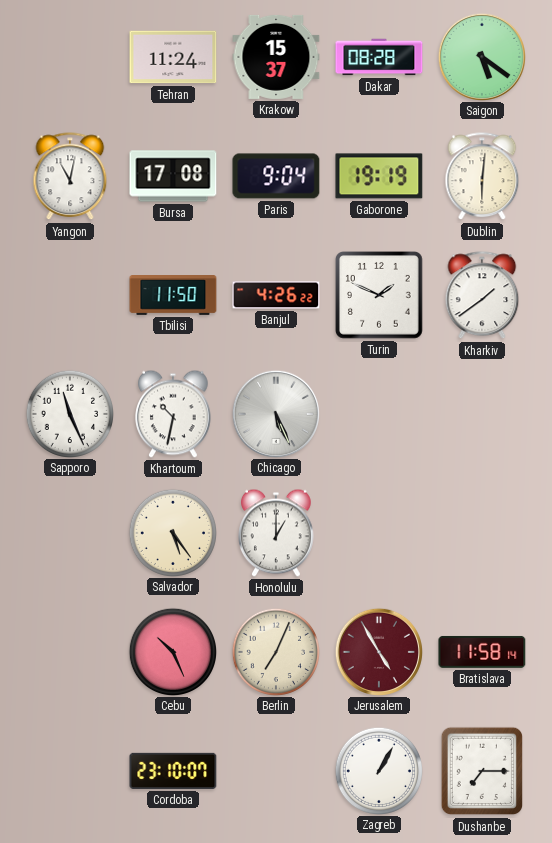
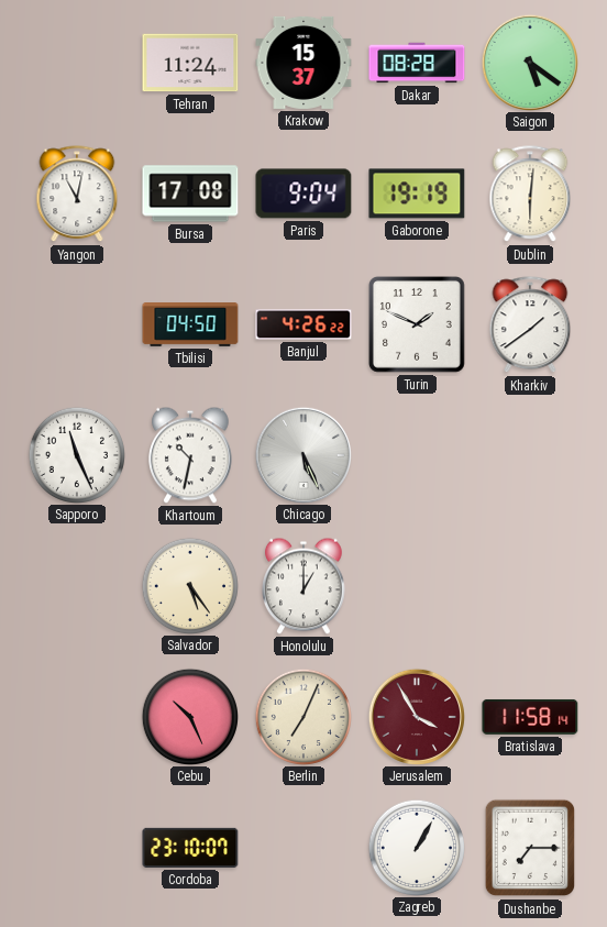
Tbilisi: 11:50 -> 04:50 (190, 325)
Jerusalem: 4:55 -> 3:55 (416, 716)
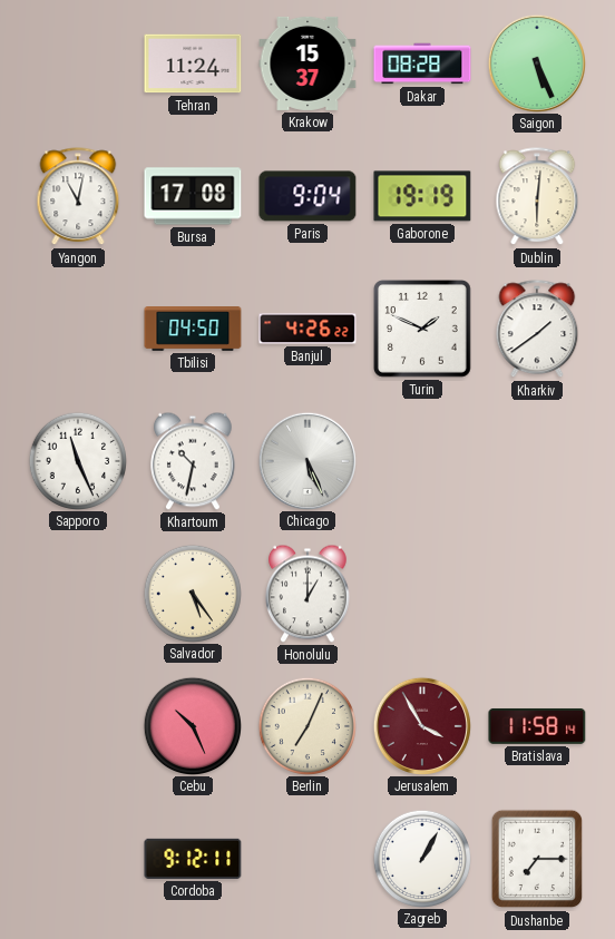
Saigon: 5:21 -> 5:26 (536, 62)
Cordoba: 23:10 -> 9:12 (193, 859)
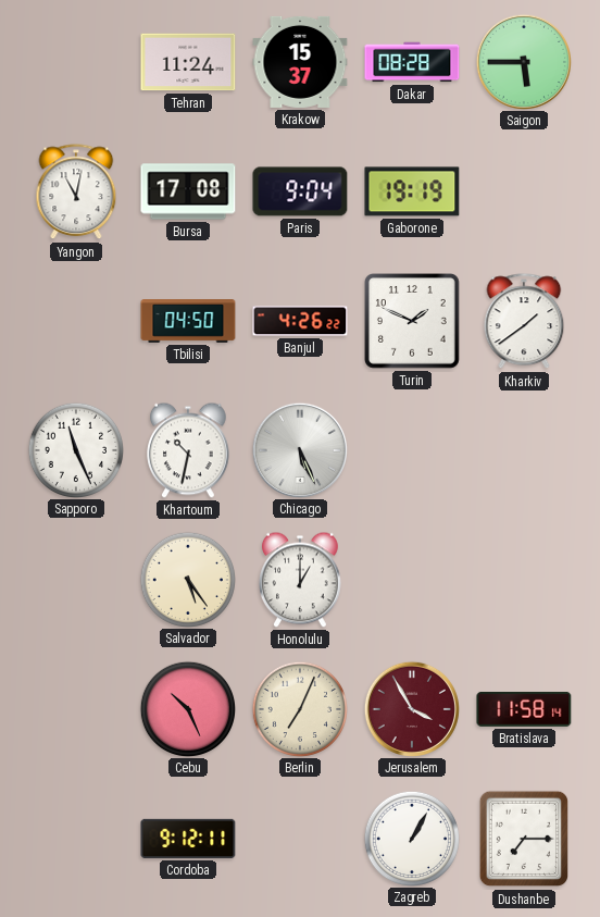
Saigon: 5:26 -> 5:45 (523, 61)
Dublin: 6:01 -> none (537, 197)
